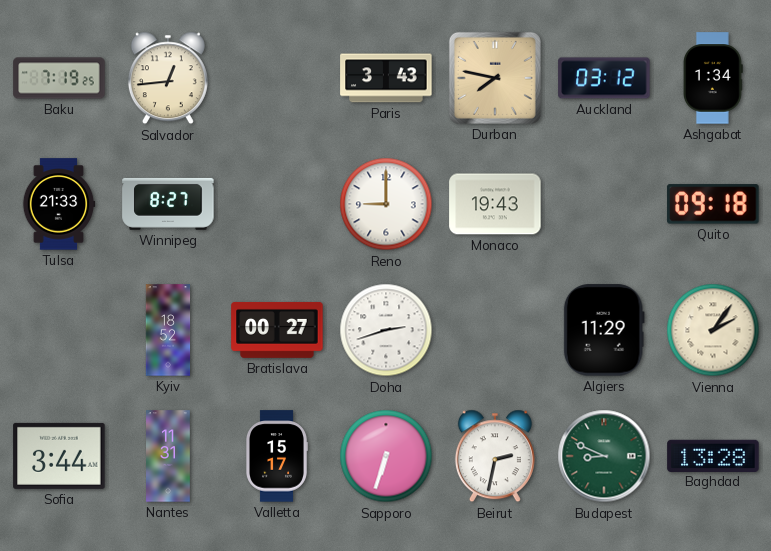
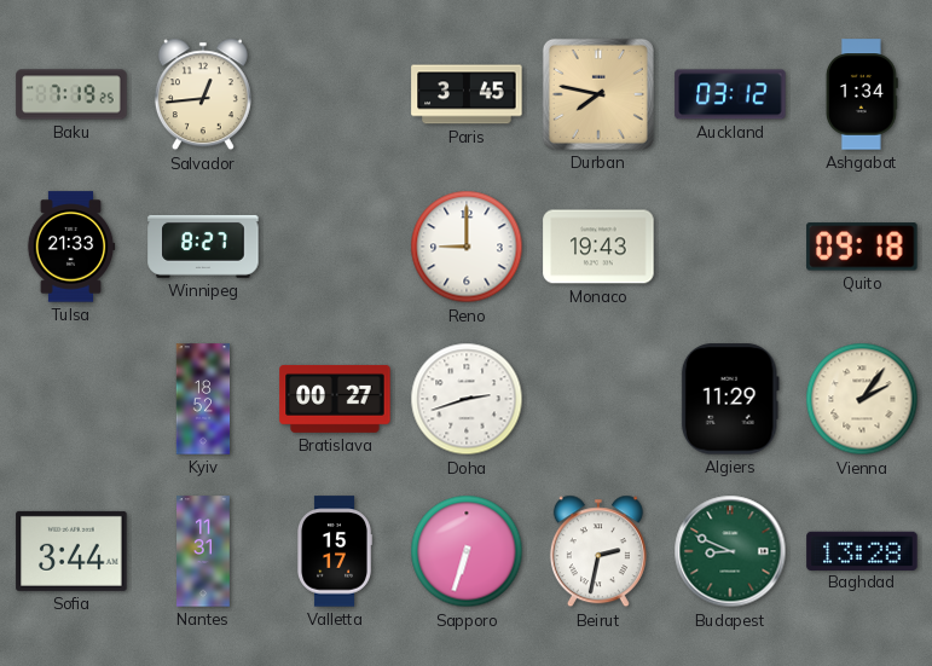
Paris: 3:43 -> 3:45 (467, 94)
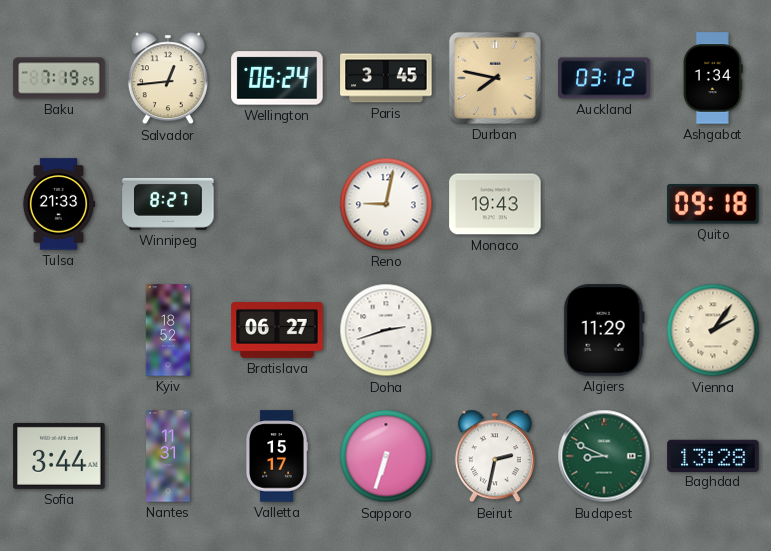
Wellington: none -> 06:24 (277, 78)
Reno: 9:00 -> 9:02 (386, 204)
Bratislava: 00:27 -> 06:27 (277, 330)
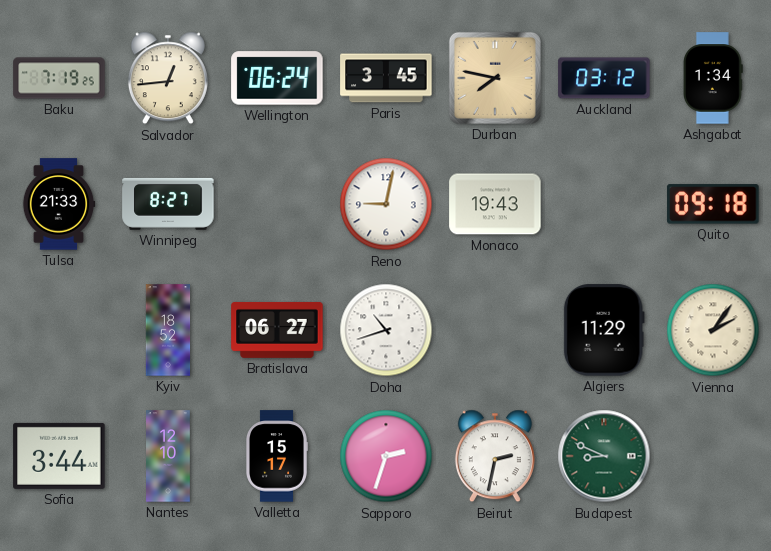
Doha: 2:42 -> 10:42 (386, 330)
Nantes: 11:31 -> 12:10 (168, 456)
Sapporo: 6:33 -> 2:33 (386, 456)
Baghdad: 13:28 -> none (713, 455)
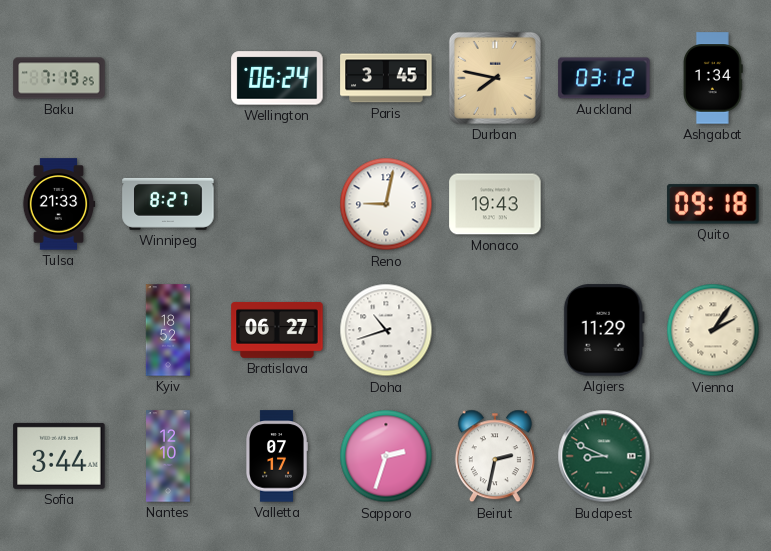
Salvador: 12:44 -> none (168, 78)
Valletta: 15:17 -> 07:17 (277, 456)
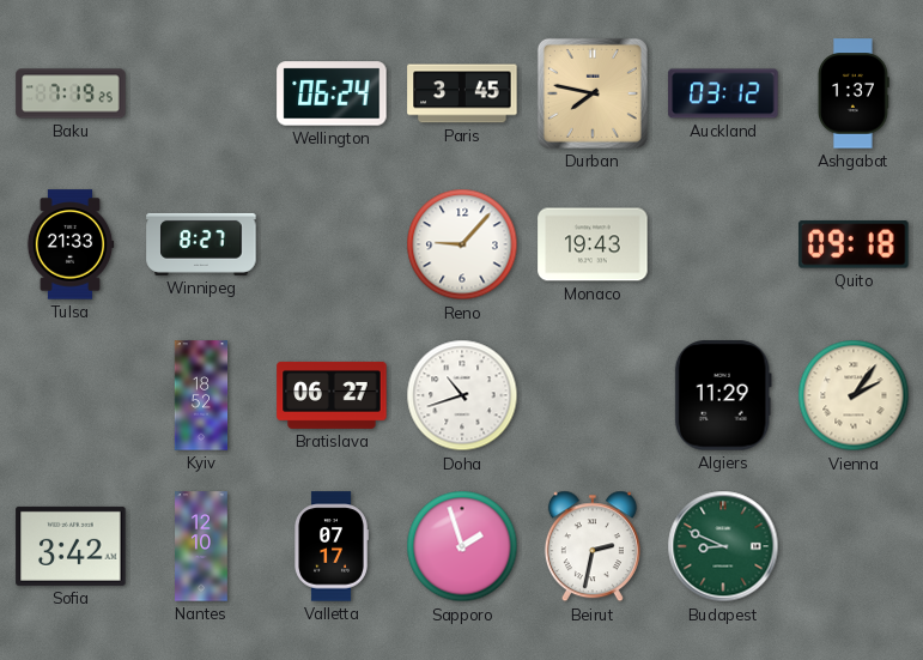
Ashgabat: 1:34 -> 1:37 (854, 93)
Reno: 9:02 -> 9:07 (462, 244)
Sofia: 3:44 -> 3:42 (71, 546)
Sapporo: 2:33 -> 1:57 (462, 546)
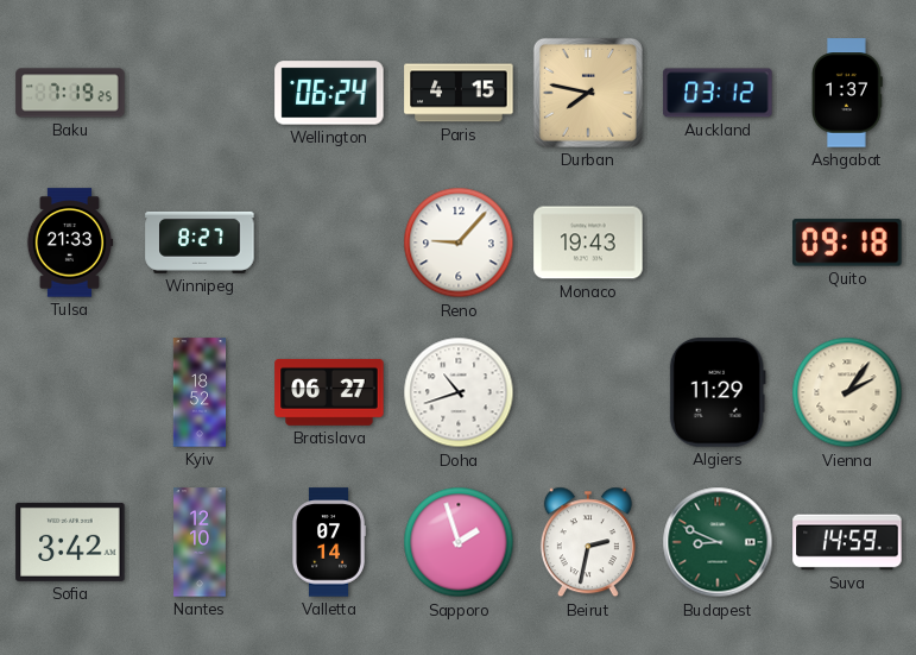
Paris: 3:45 -> 4:15 (459, 93)
Valletta: 07:17 -> 07:14 (329, 542)
Suva: none -> 14:59 (847, 542)
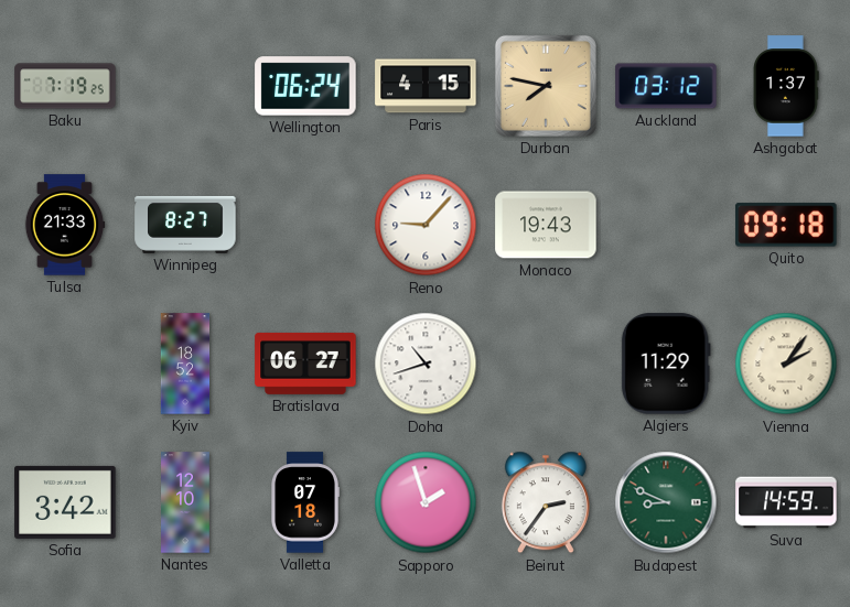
Valletta: 07:14 -> 07:18 (305, 502)
Beirut: 2:32 -> 2:36 (546, 502)
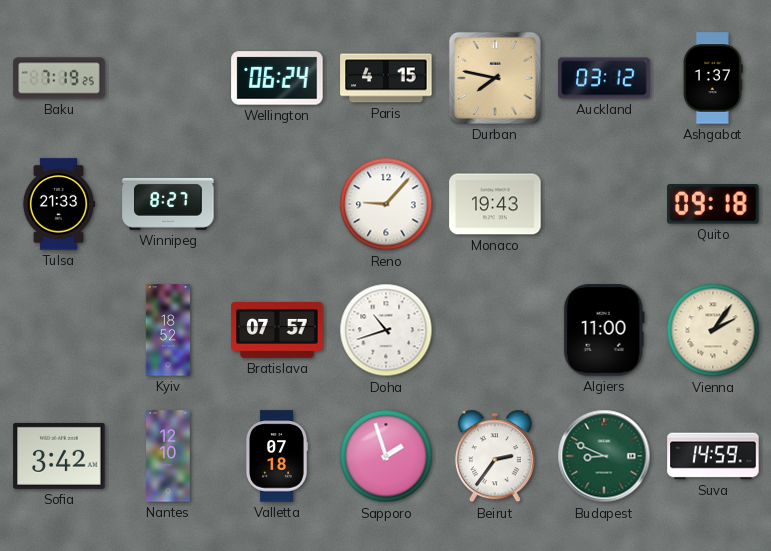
Bratislava: 06:27 -> 07:57 (277, 330)
Algiers: 11:29 -> 11:00 (604, 330)
